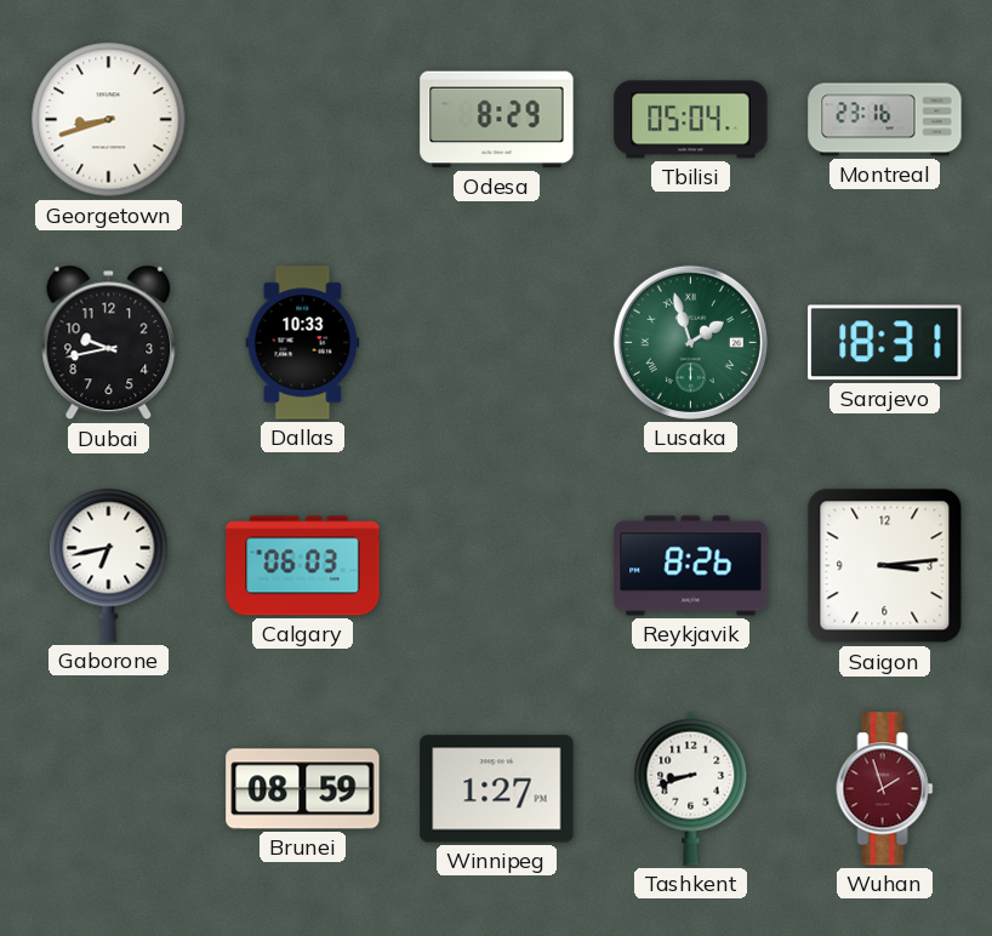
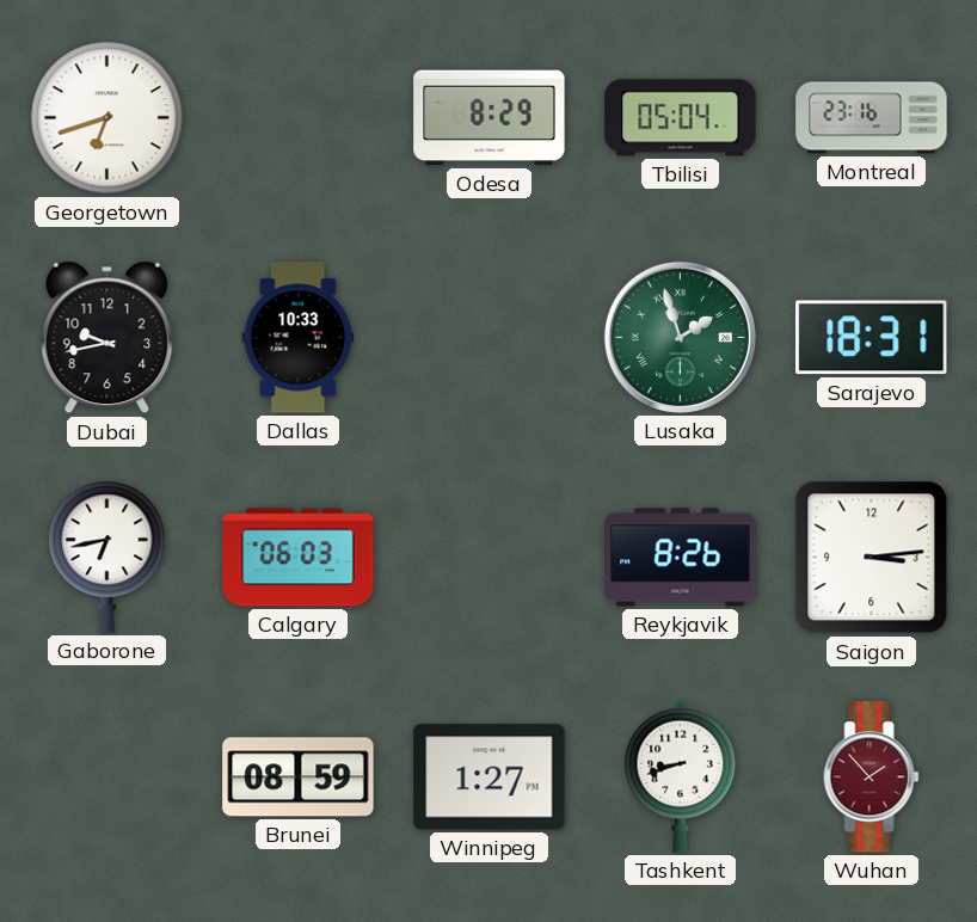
Georgetown: 8:42 -> 6:42 (107, 118)
Wuhan: 1:57 -> 1:53 (872, 777)
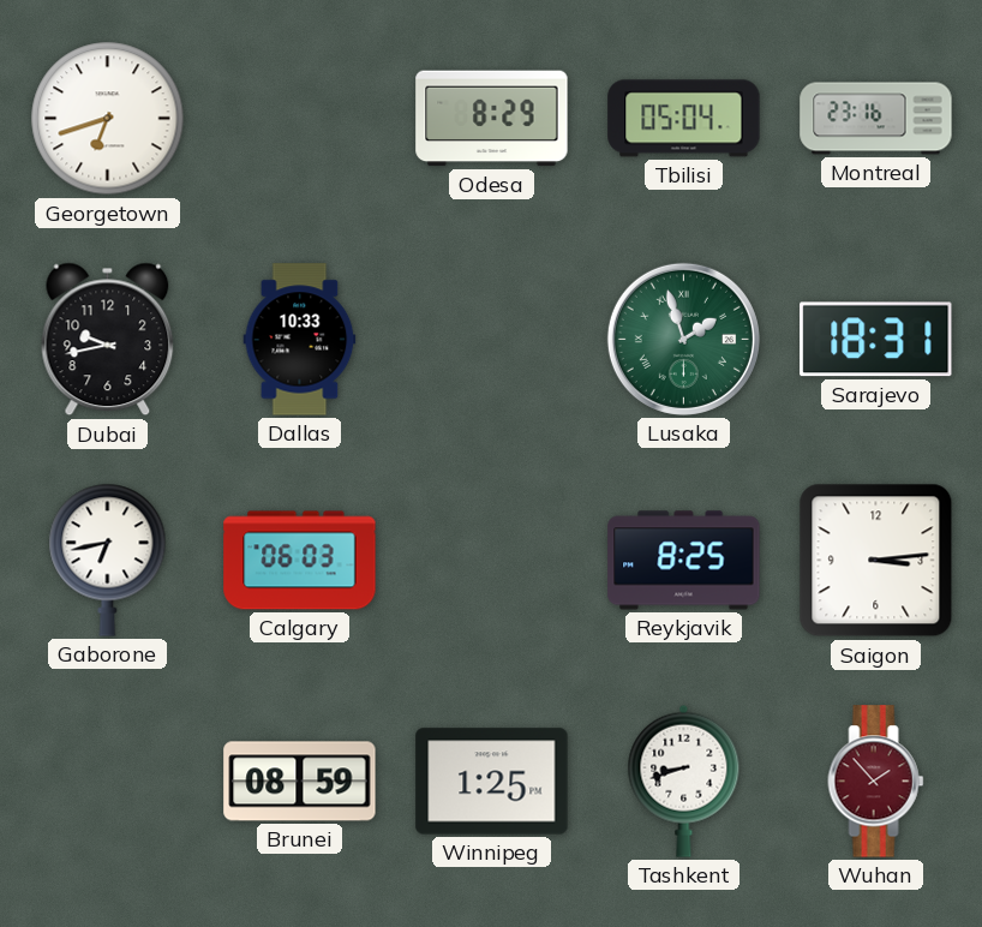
Reykjavik: 8:26 -> 8:25 (684, 561)
Winnipeg: 1:27 -> 1:25 (492, 782)
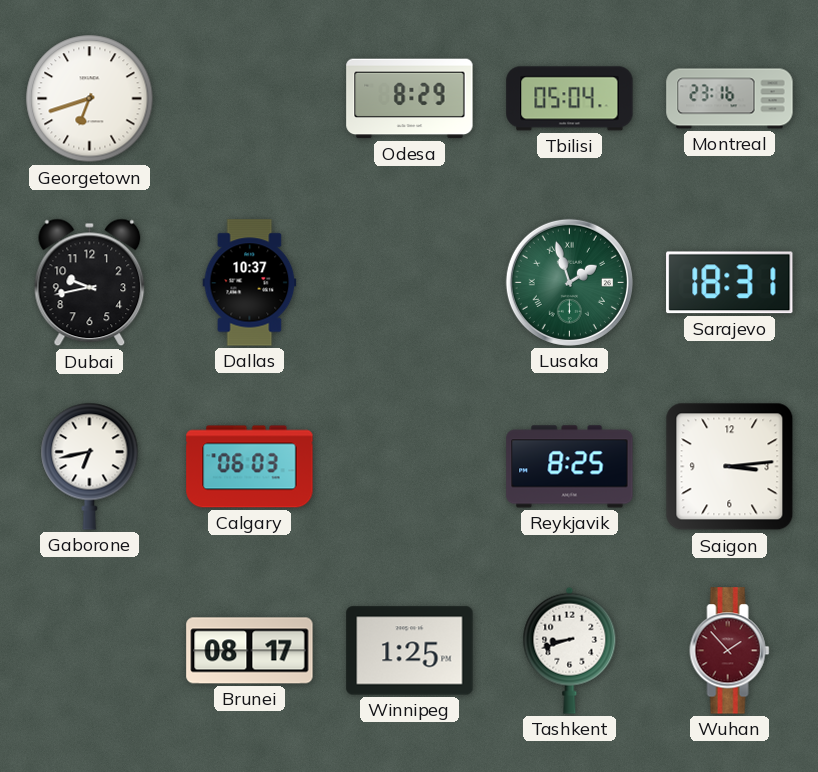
Dallas: 10:33 -> 10:37 (250, 283)
Brunei: 08:59 -> 08:17 (250, 651)
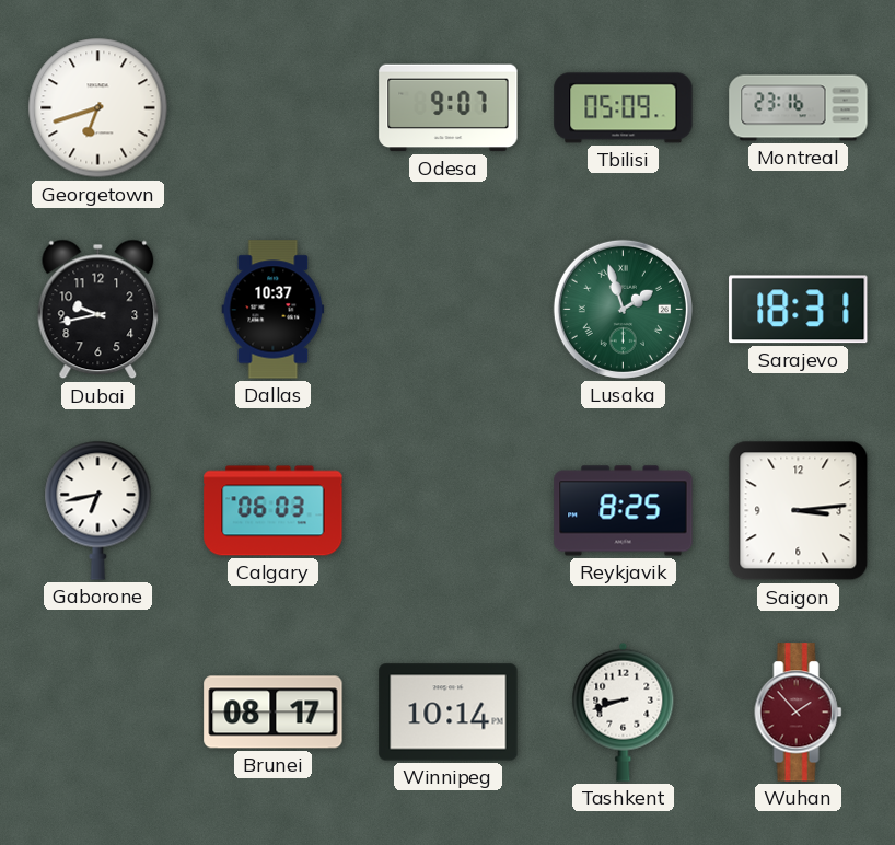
Odesa: 8:29 -> 9:07 (449, 108)
Tbilisi: 05:04 -> 05:09 (624, 108)
Winnipeg: 1:25 -> 10:14 (449, 713)
